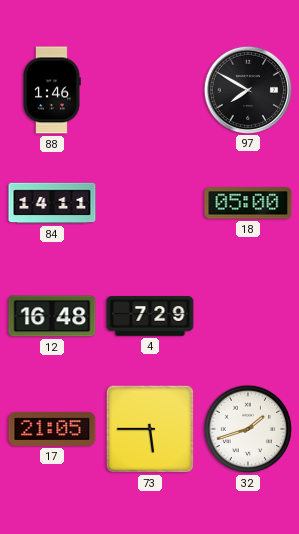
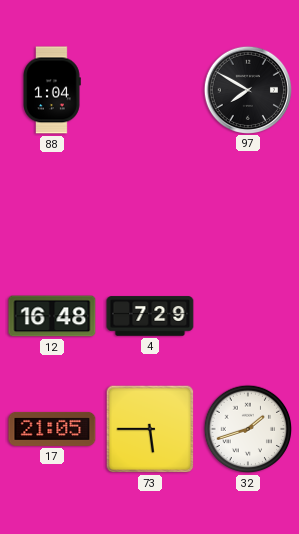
88: 1:46 -> 1:04 (52, 90)
84: 14:11 -> none (52, 203)
18: 05:00 -> none (248, 203)
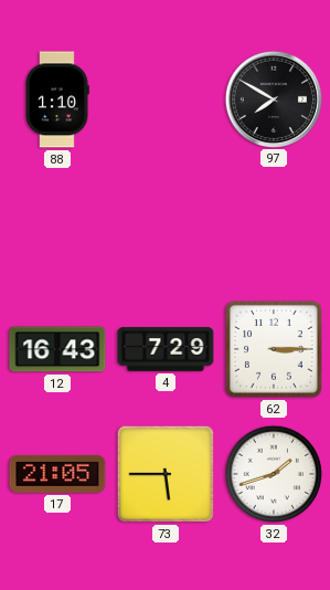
88: 1:04 -> 1:10 (57, 99)
12: 16:48 -> 16:43 (57, 349)
62: none -> 3:15 (274, 349)
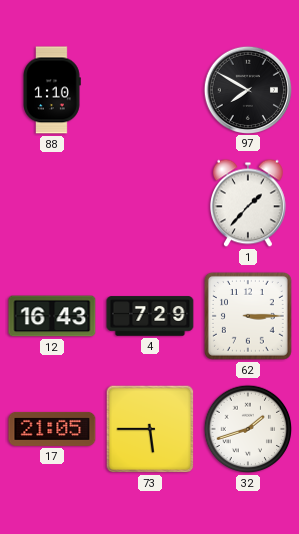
1: none -> 1:37 (248, 203)
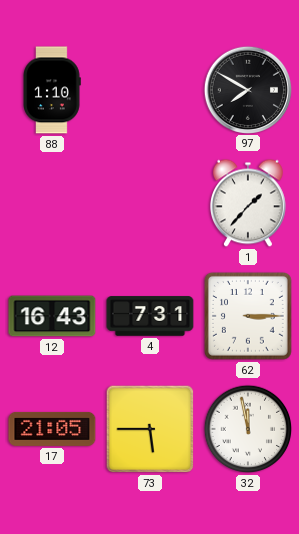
4: 7:29 -> 7:31 (150, 316)
32: 1:42 -> 11:58 (248, 429)
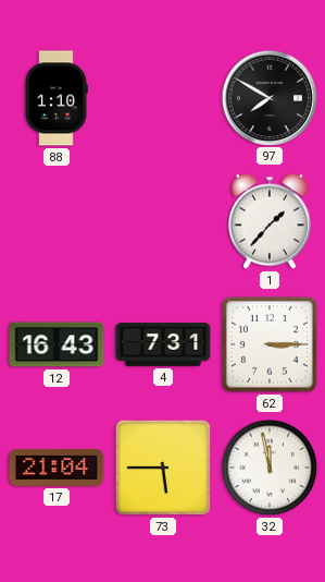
17: 21:05 -> 21:04 (57, 468)
